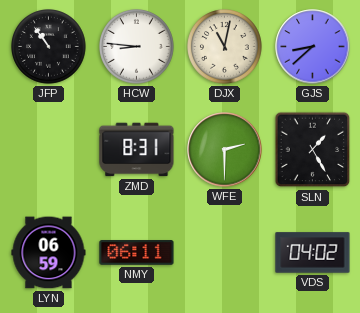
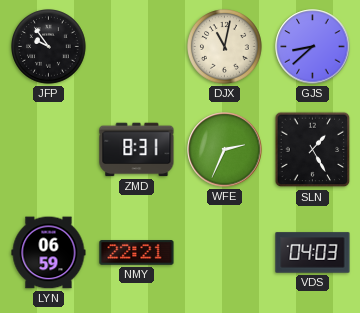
JFP: 10:54 -> 9:54 (49, 47)
HCW: 8:46 -> none (137, 47)
WFE: 2:30 -> 2:34 (225, 150)
NMY: 06:11 -> 22:21 (137, 253)
VDS: 04:02 -> 04:03 (313, 253)
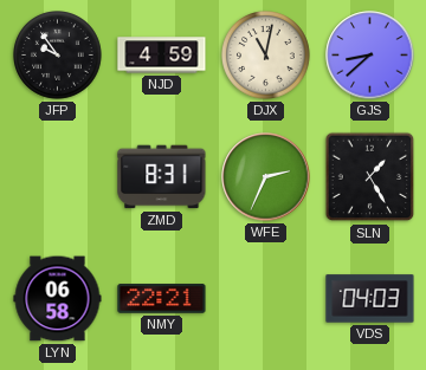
NJD: none -> 4:59 (162, 56)
LYN: 06:59 -> 06:58 (58, 299)
